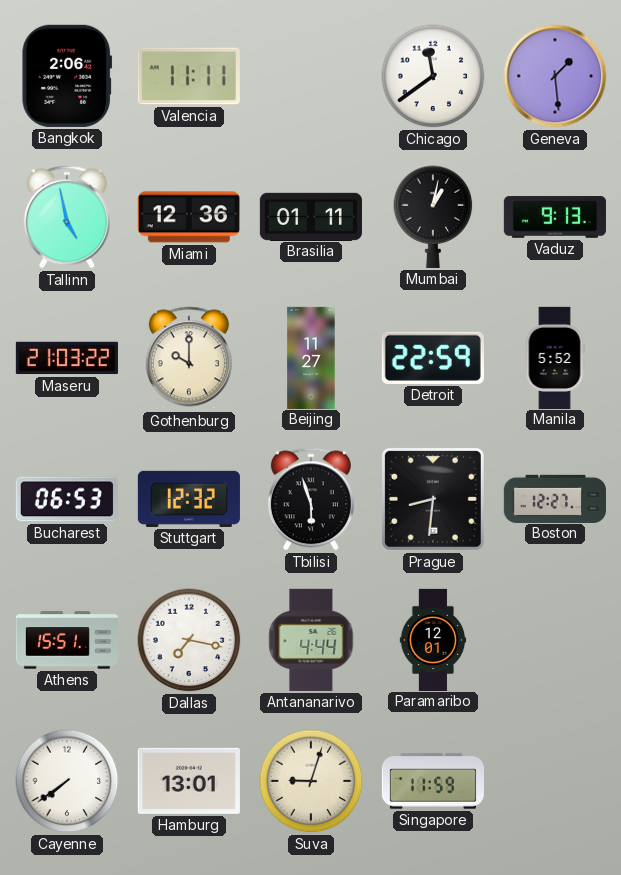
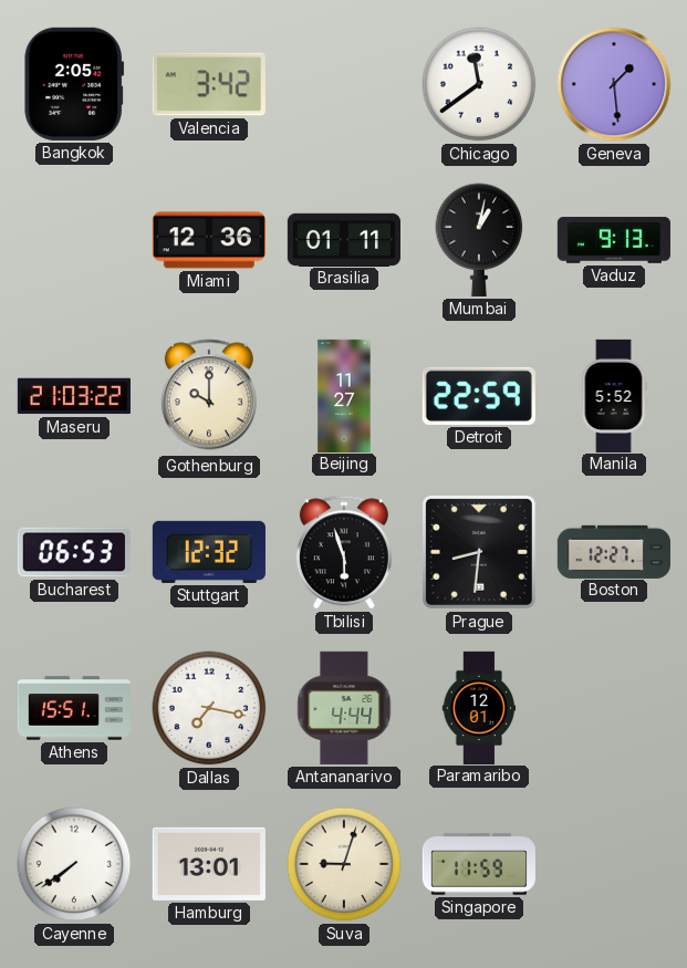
Bangkok: 2:06 -> 2:05 (74, 84)
Valencia: 11:11 -> 3:42 (209, 84)
Tallinn: 4:58 -> none (67, 217)
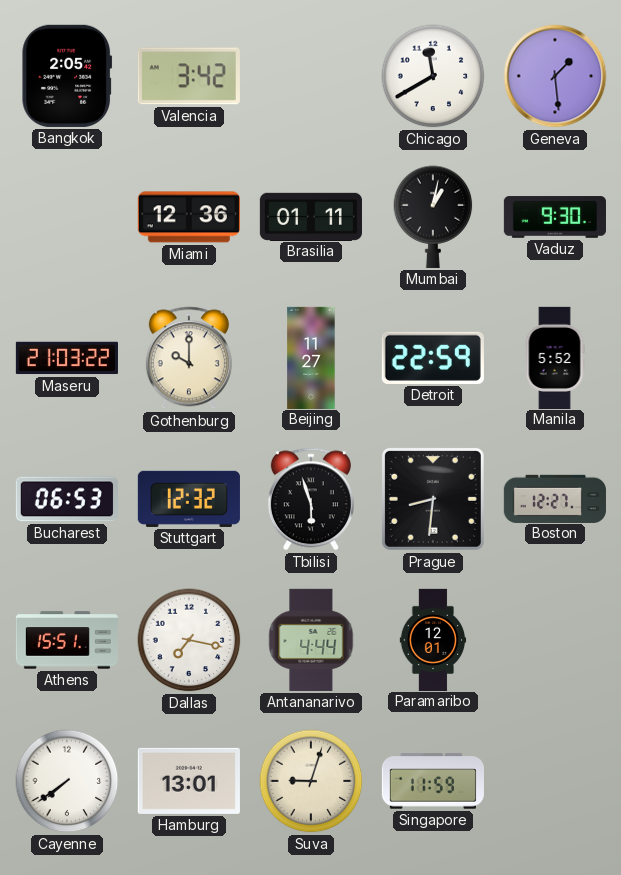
Chicago: 11:39 -> 11:40 (433, 76)
Vaduz: 9:13 -> 9:30 (555, 217)
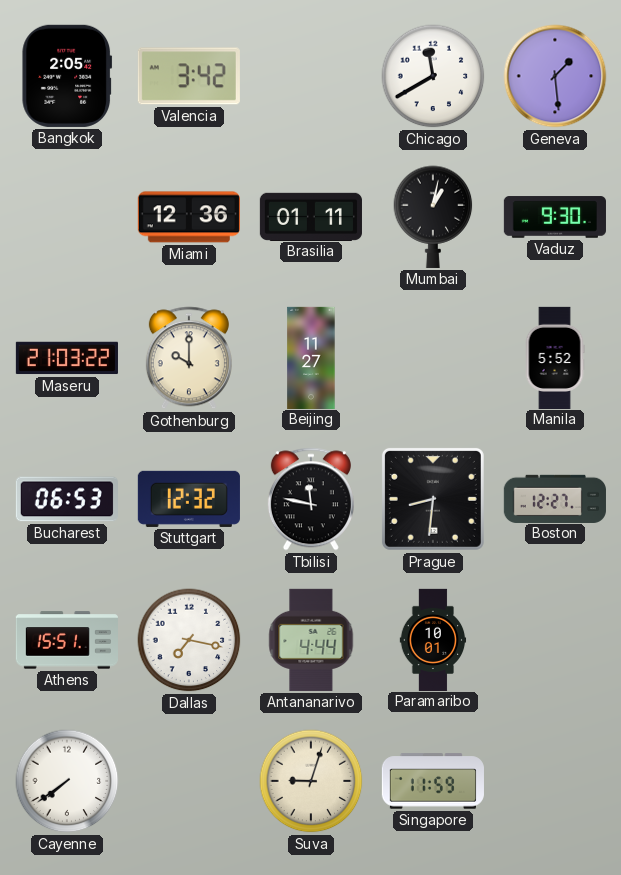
Detroit: 22:59 -> none (433, 358)
Tbilisi: 5:57 -> 11:47 (311, 499)
Paramaribo: 12:01 -> 10:01 (433, 639)
Hamburg: 13:01 -> none (189, 781)
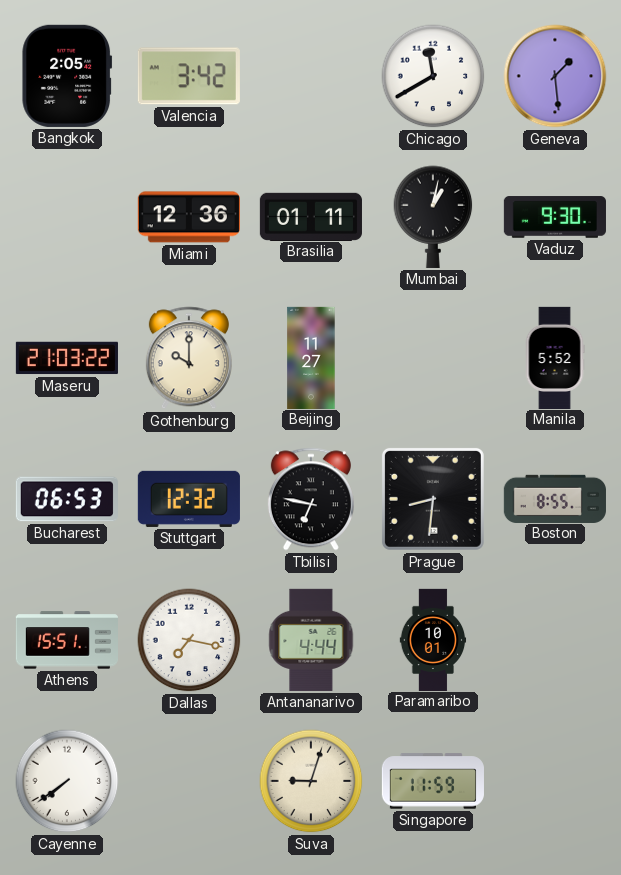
Tbilisi: 11:47 -> 6:47 (311, 499)
Boston: 12:27 -> 8:55 (555, 498)
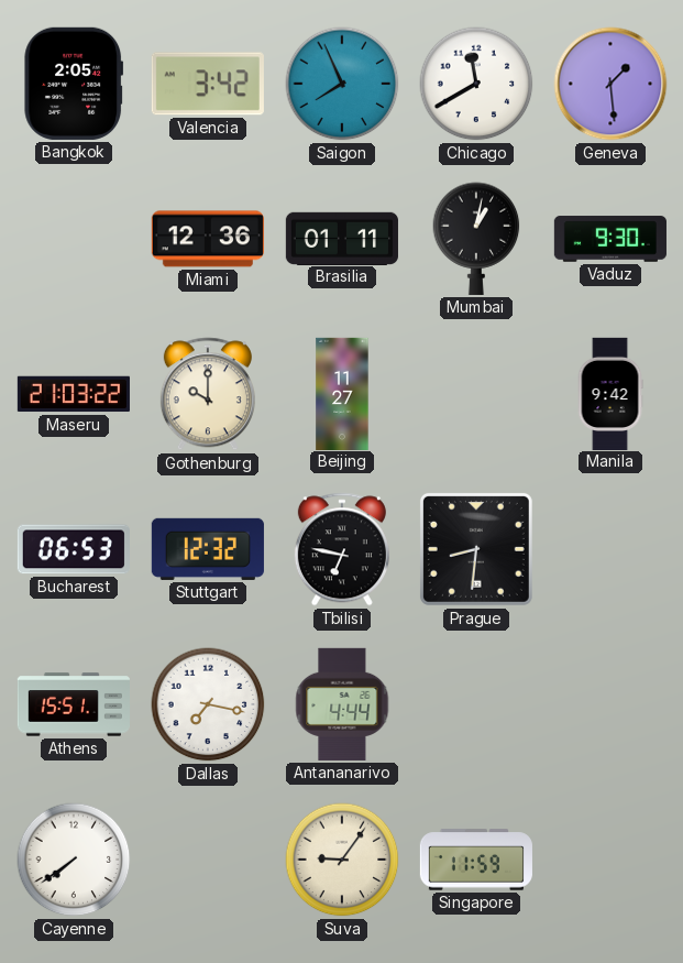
Saigon: none -> 7:56 (342, 84)
Manila: 5:52 -> 9:42 (610, 393)
Boston: 8:55 -> none (555, 498)
Paramaribo: 10:01 -> none (433, 639)
Suva: 9:03 -> 9:06 (342, 860)
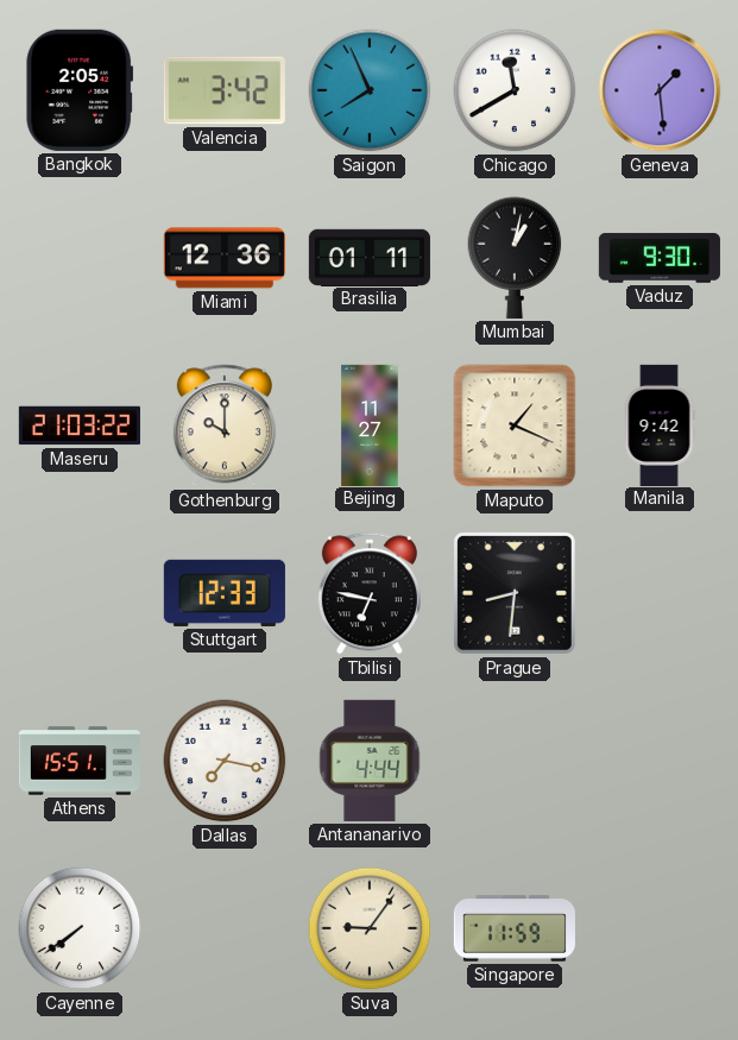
Maputo: none -> 1:19 (515, 426)
Bucharest: 06:53 -> none (74, 549)
Stuttgart: 12:32 -> 12:33 (225, 593)
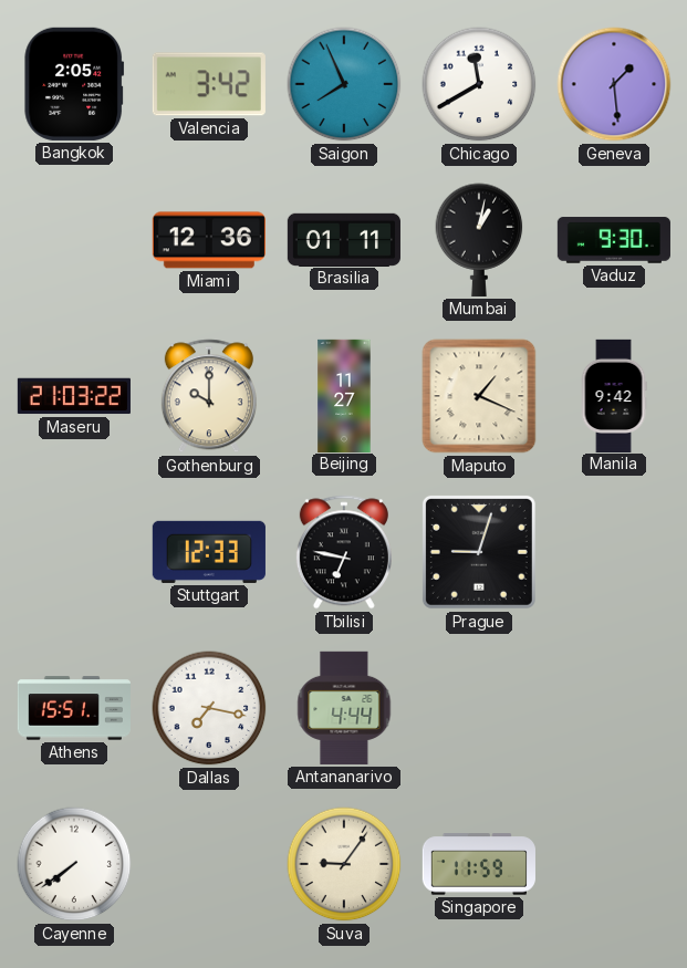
Prague: 8:31 -> 9:03 (479, 552)
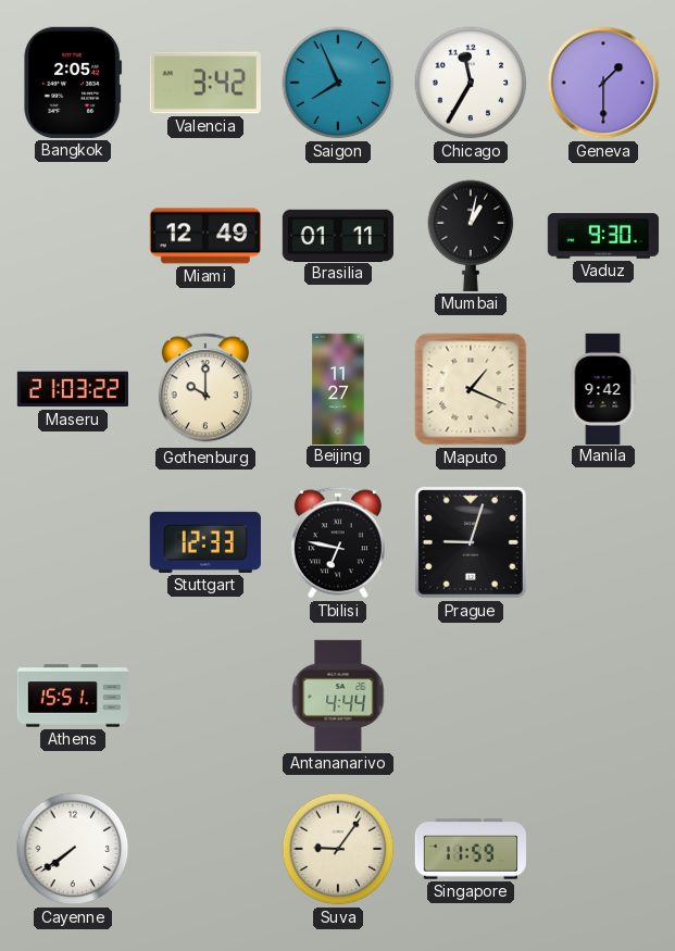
Chicago: 11:40 -> 11:35 (471, 83)
Geneva: 1:29 -> 1:30 (603, 83)
Miami: 12:36 -> 12:49 (205, 236)
Dallas: 7:17 -> none (209, 708)
